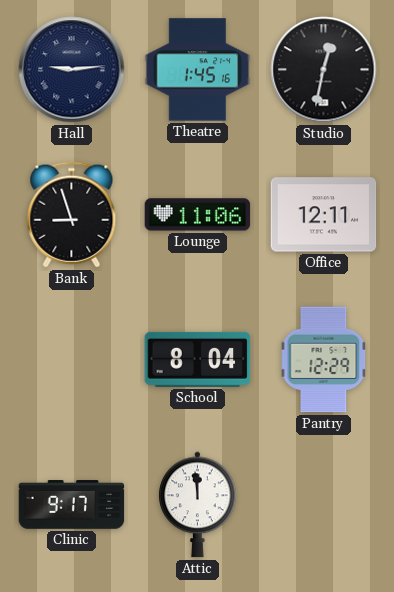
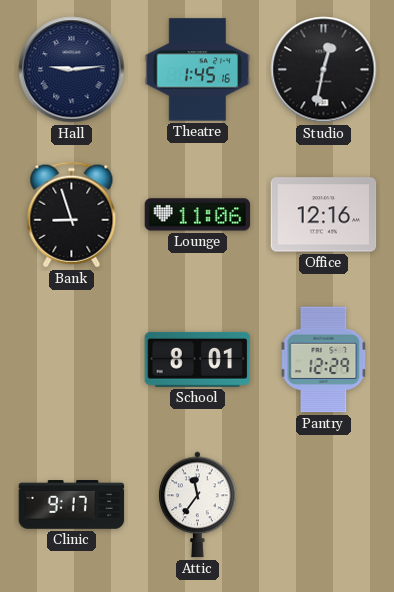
Office: 12:11 -> 12:16 (324, 215)
School: 8:04 -> 8:01 (198, 359)
Attic: 11:59 -> 11:36 (198, 505)
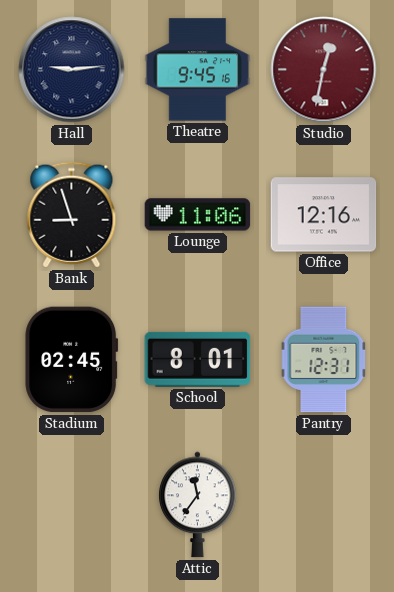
Theatre: 1:45 -> 9:45 (198, 70)
Studio dial: black -> burgundy (324, 70)
Stadium: none -> 02:45 (72, 360)
Pantry: 12:29 -> 12:31 (324, 360)
Clinic: 9:17 -> none (72, 505)
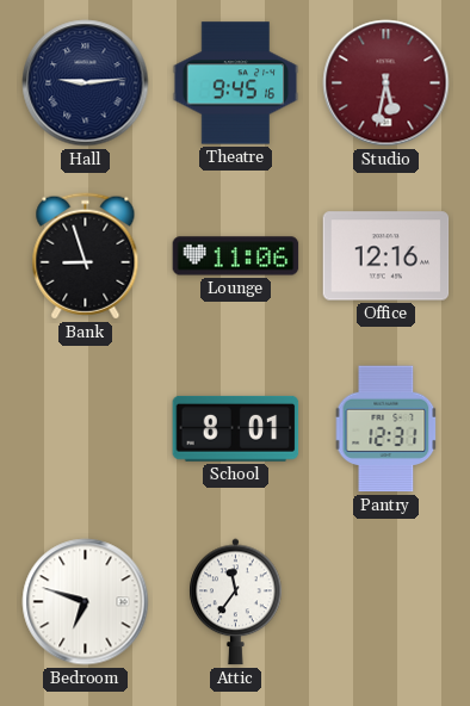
Studio: 12:32 -> 5:32 (386, 83)
Stadium: 02:45 -> none (72, 360)
Bedroom: none -> 6:48 (86, 602)
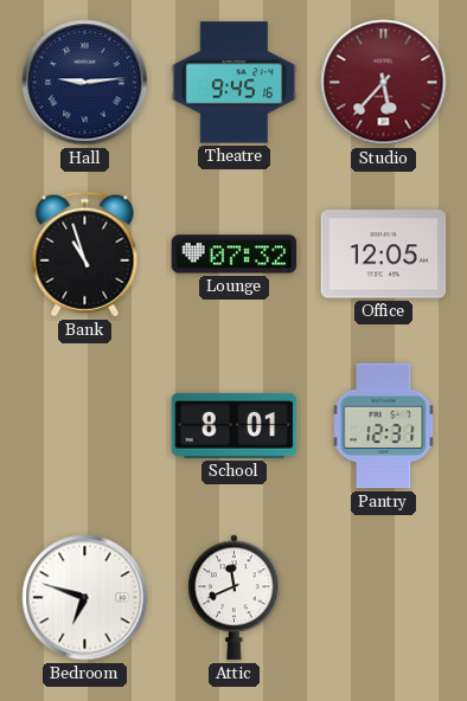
Studio: 5:32 -> 5:37 (384, 83)
Bank: 8:57 -> 10:57 (85, 255)
Lounge: 11:06 -> 07:32 (235, 255)
Office: 12:16 -> 12:05 (384, 255)
Attic: 11:36 -> 11:41 (235, 598)
